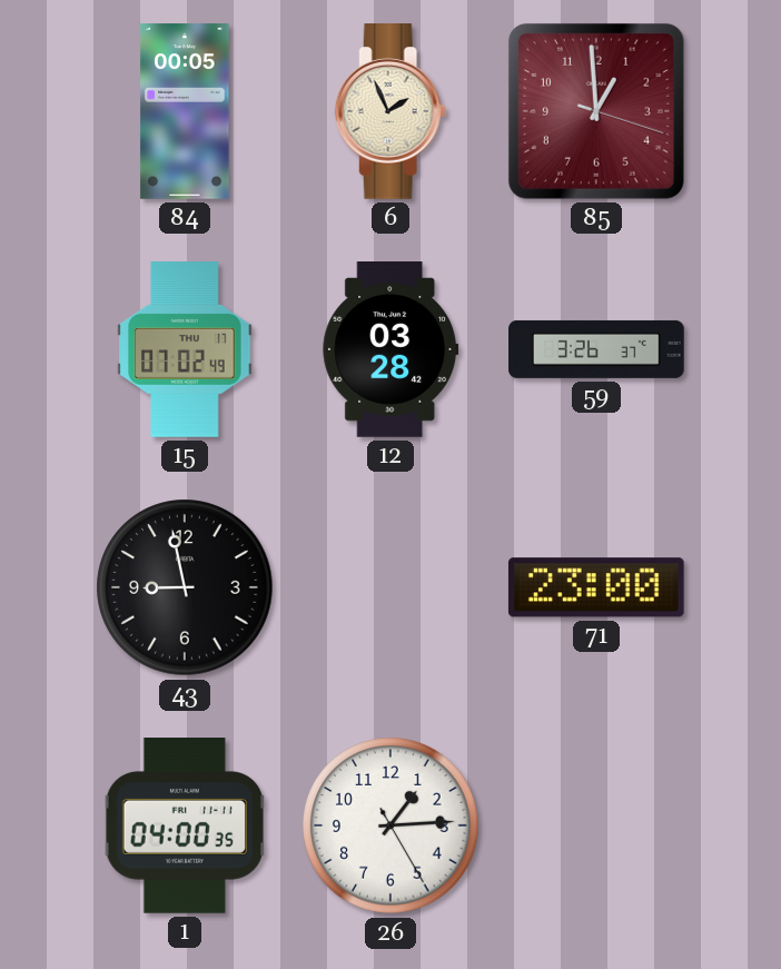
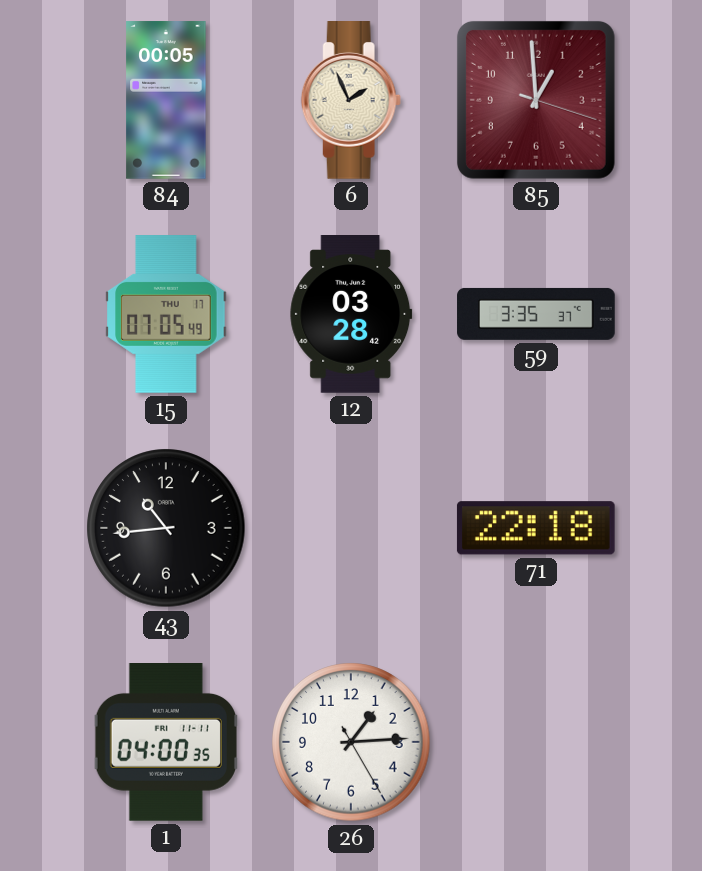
15: 07:02 -> 07:05 (166, 314)
59: 3:26 -> 3:35 (536, 314)
43: 8:58 -> 10:44 (166, 528)
71: 23:00 -> 22:18 (536, 528)
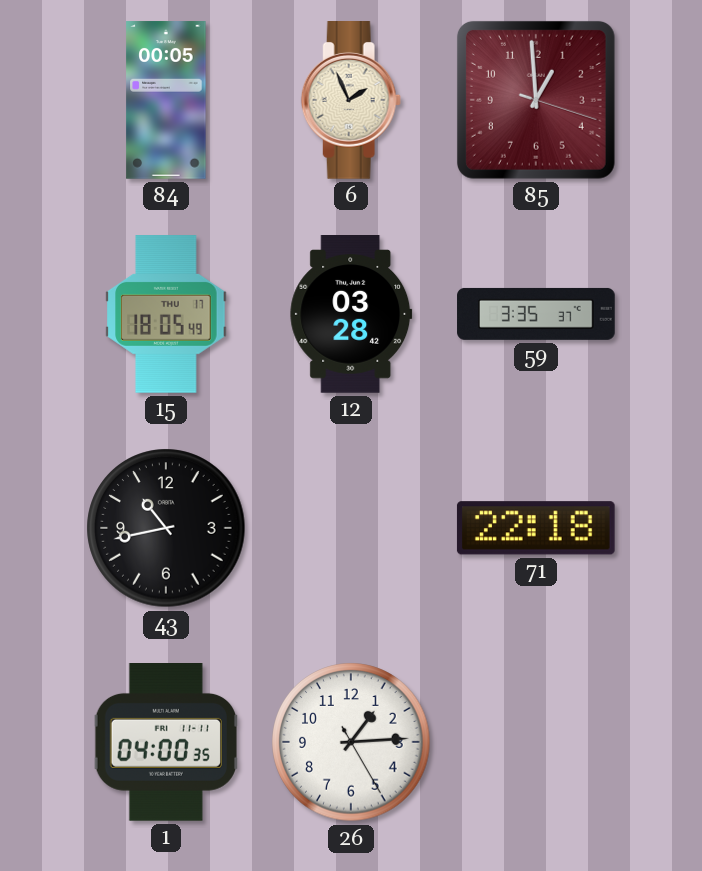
15: 07:05 -> 18:05 (166, 314)
43: 10:44 -> 10:43 (166, 528)
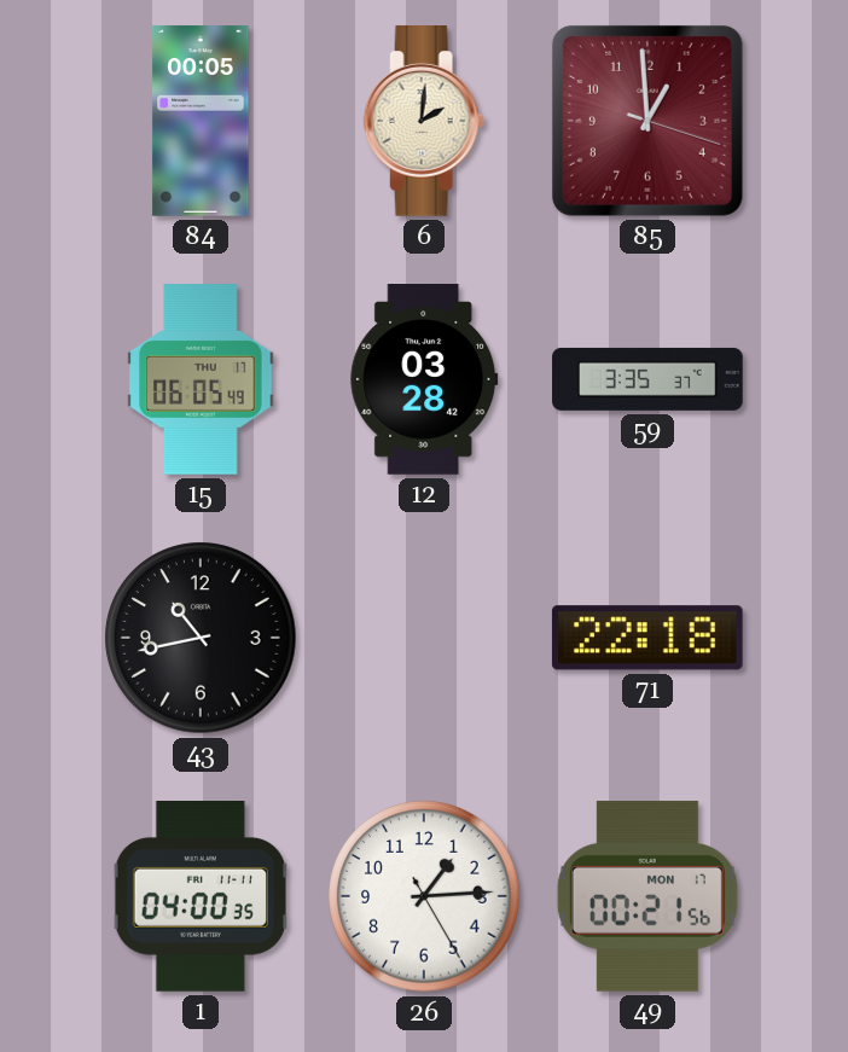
6: 1:56 -> 2:01 (424, 122)
15: 18:05 -> 06:05 (201, 379)
49: none -> 00:21 (647, 896)
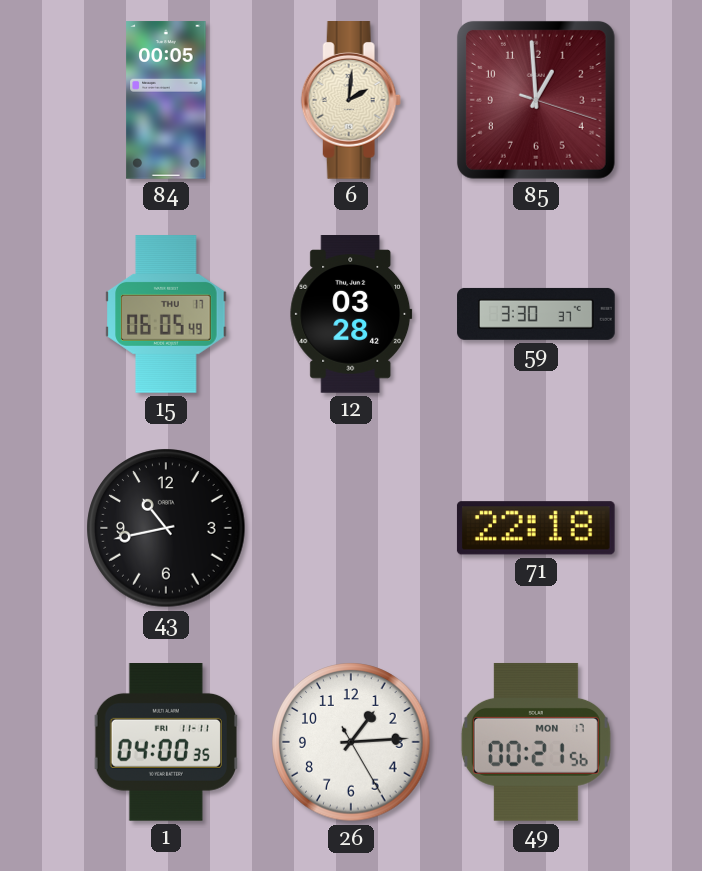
59: 3:35 -> 3:30 (536, 314)
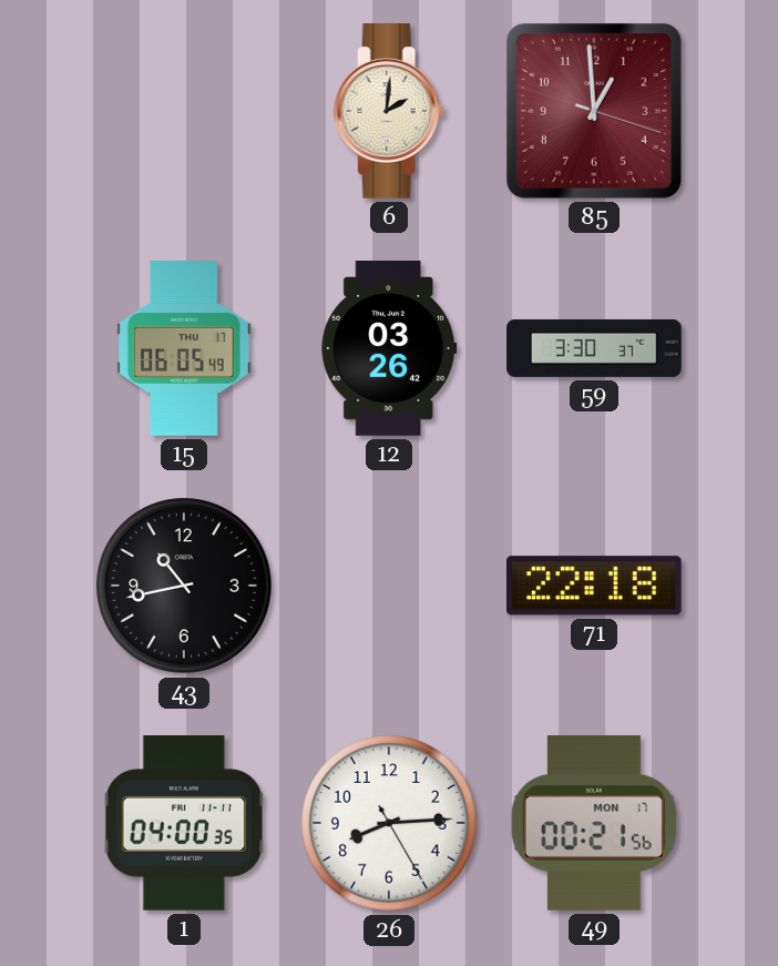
84: 00:05 -> none (166, 100)
12: 03:28 -> 03:26 (389, 349)
26: 1:14 -> 8:14 (389, 823)
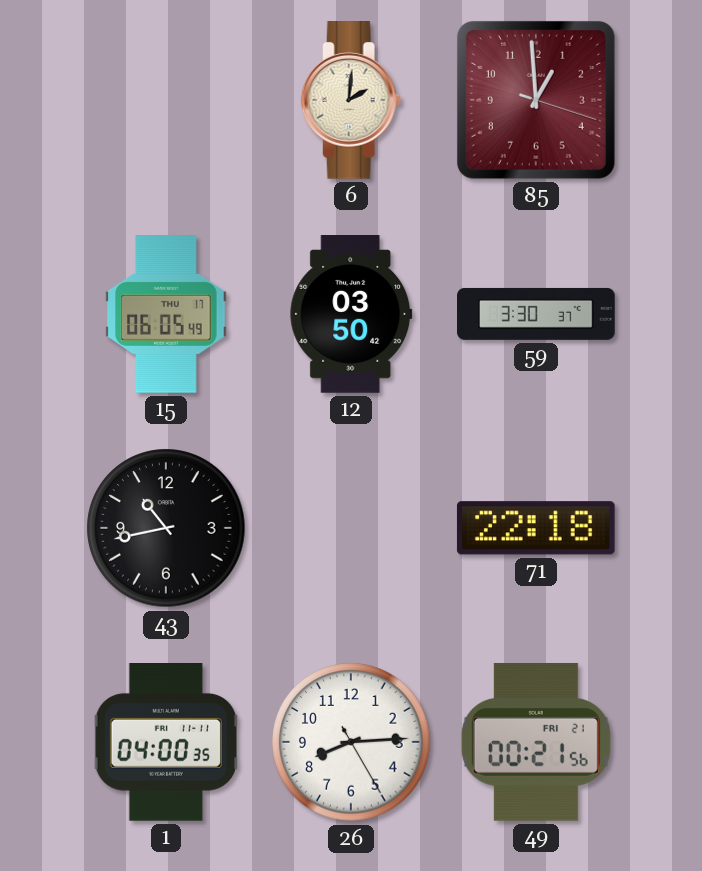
12: 03:26 -> 03:50 (351, 315)
49 date: MON 17 -> FRI 21 (536, 742)
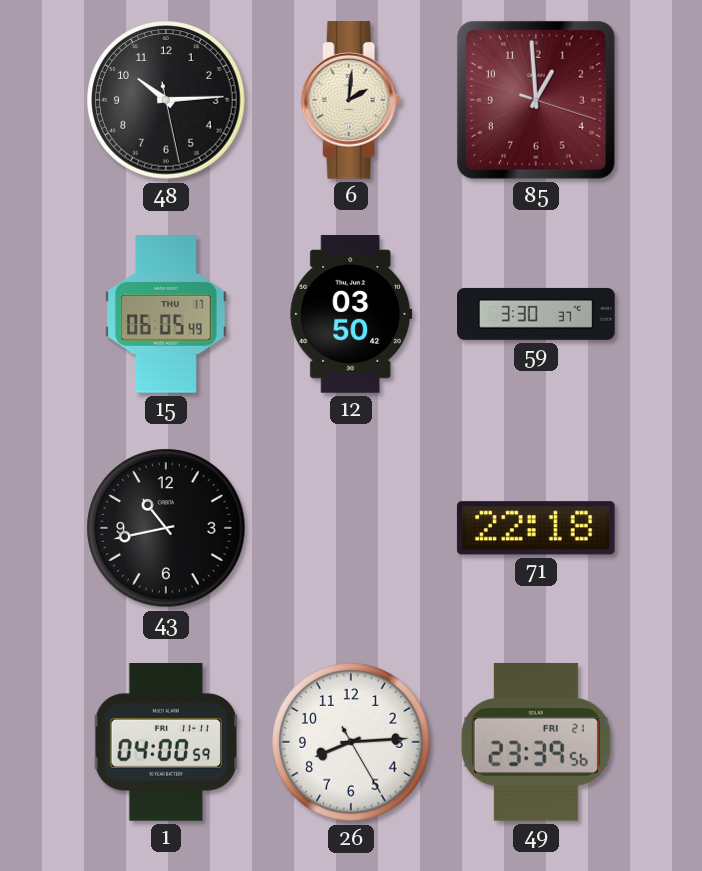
48: none -> 10:14 (166, 100)
1: 04:00:35 -> 04:00:59 (166, 743)
49: 00:21 -> 23:39 (536, 742)
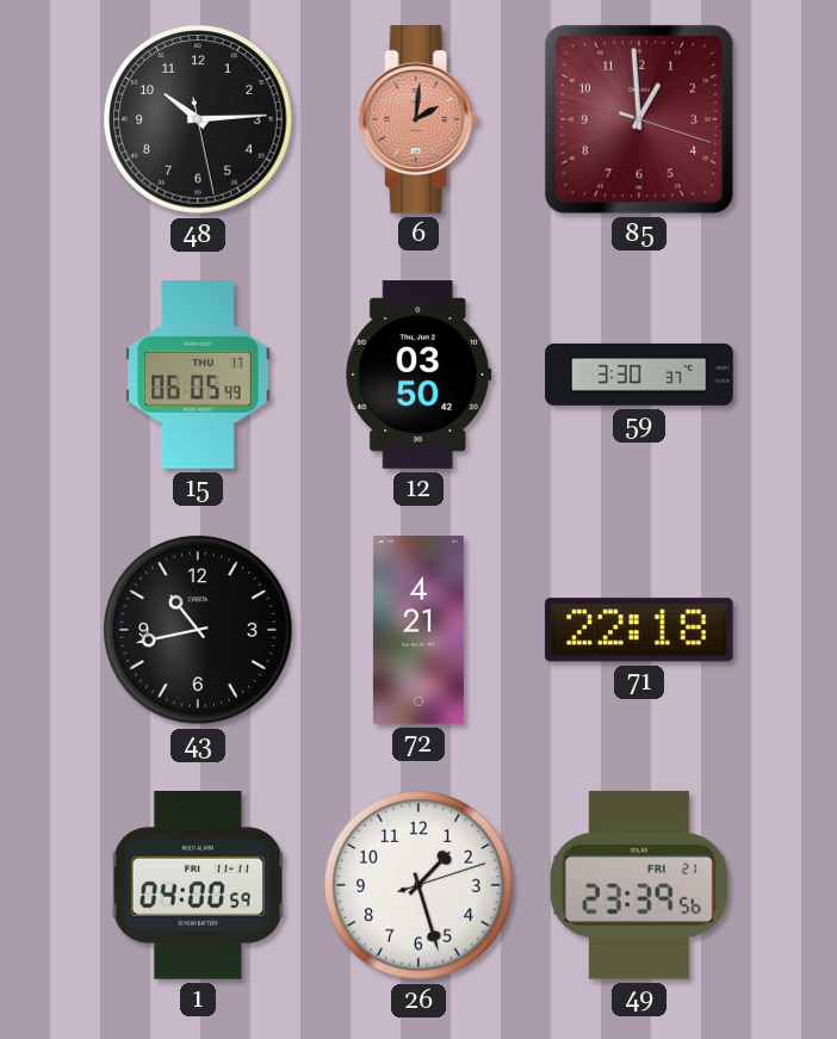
6 dial: cream -> salmon (418, 120)
72: none -> 4:21 (418, 630)
26: 8:14 -> 1:27 (418, 885)
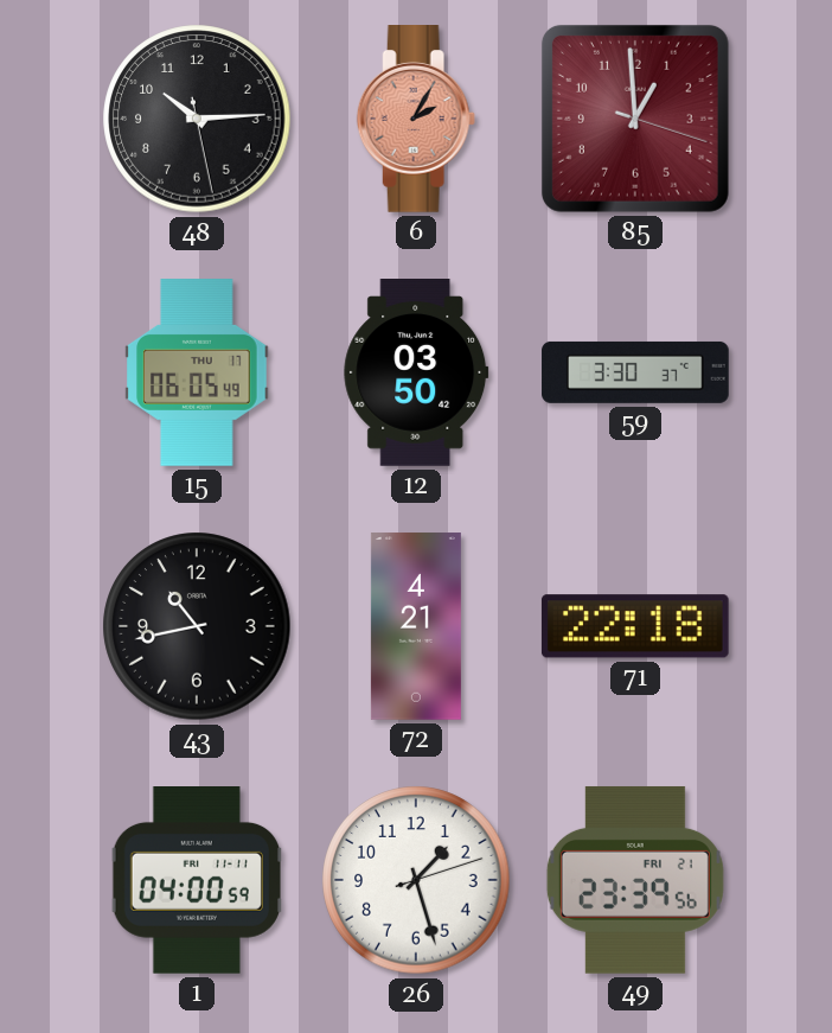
6: 2:01 -> 2:05 (416, 120)
